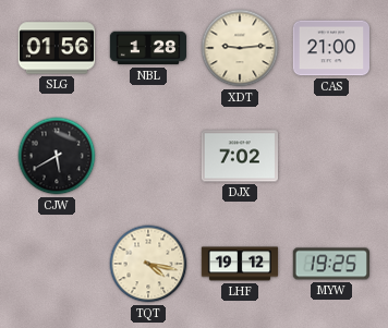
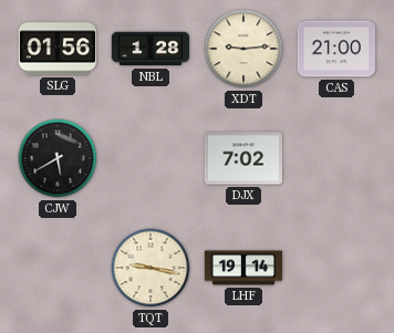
TQT: 4:17 -> 9:17 (151, 268)
LHF: 19:12 -> 19:14 (243, 268)
MYW: 19:25 -> none (330, 264)
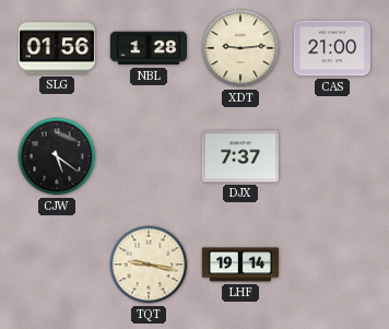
CJW: 5:40 -> 5:21 (57, 156)
DJX: 7:02 -> 7:37 (239, 156)
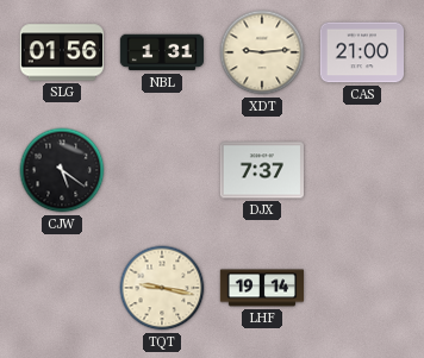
NBL: 1:28 -> 1:31 (161, 52)
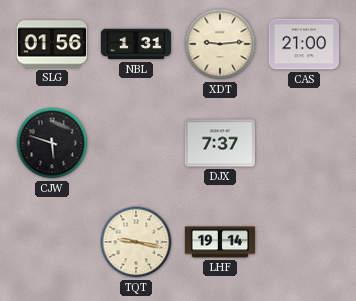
CJW: 5:21 -> 5:48 (52, 143)
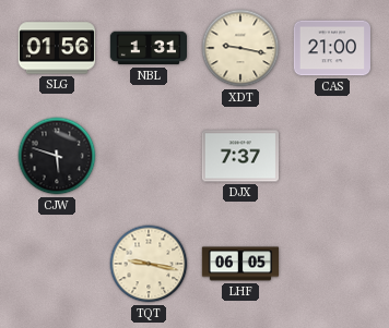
XDT: 9:14 -> 9:17 (240, 48)
LHF: 19:14 -> 06:05 (240, 264)
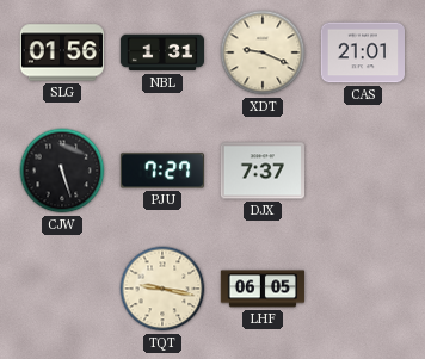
XDT: 9:17 -> 9:19 (263, 52)
CAS: 21:00 -> 21:01 (362, 52)
CJW: 5:48 -> 5:27 (62, 171)
PJU: none -> 7:27 (161, 171)
